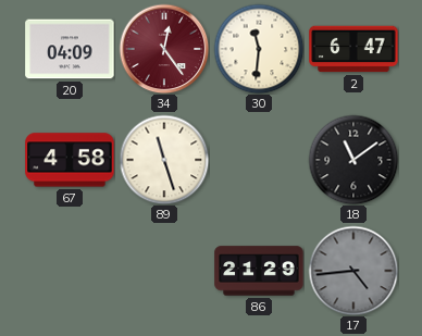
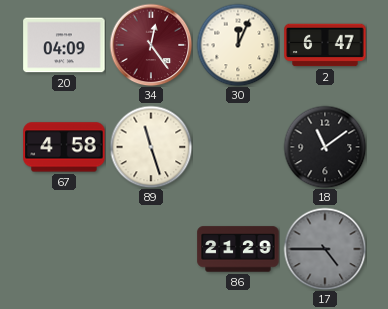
30: 11:31 -> 12:04 (238, 45)
17: 4:44 -> 4:45 (325, 249)
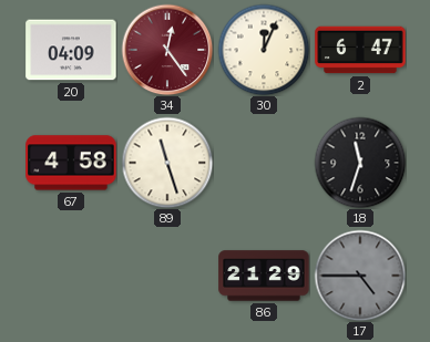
18: 11:09 -> 11:33 (360, 163)
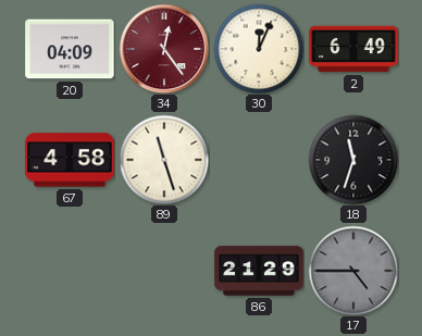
2: 6:47 -> 6:49 (353, 49)
